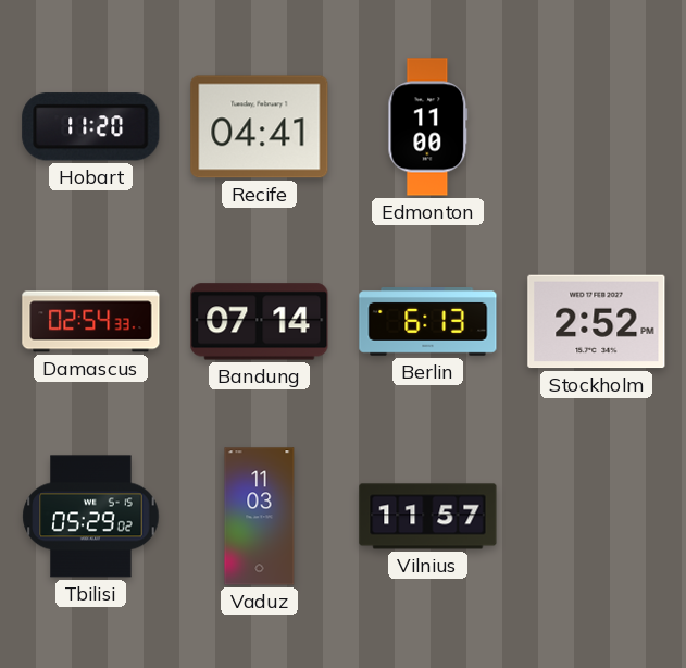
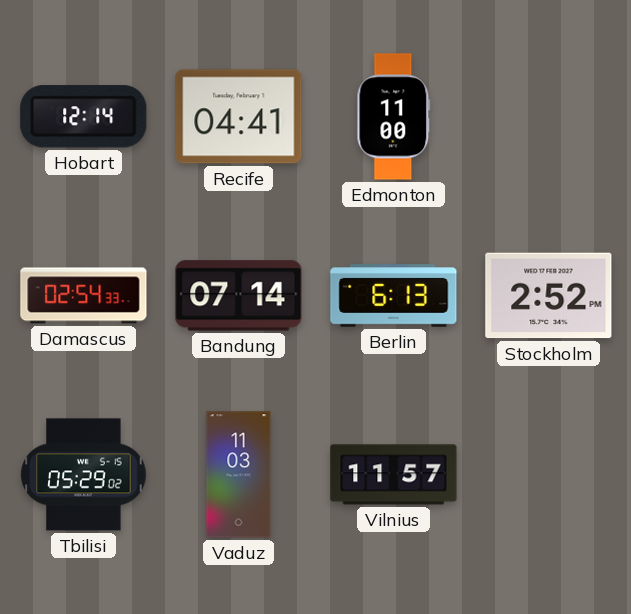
Hobart: 11:20 -> 12:14 (84, 117)
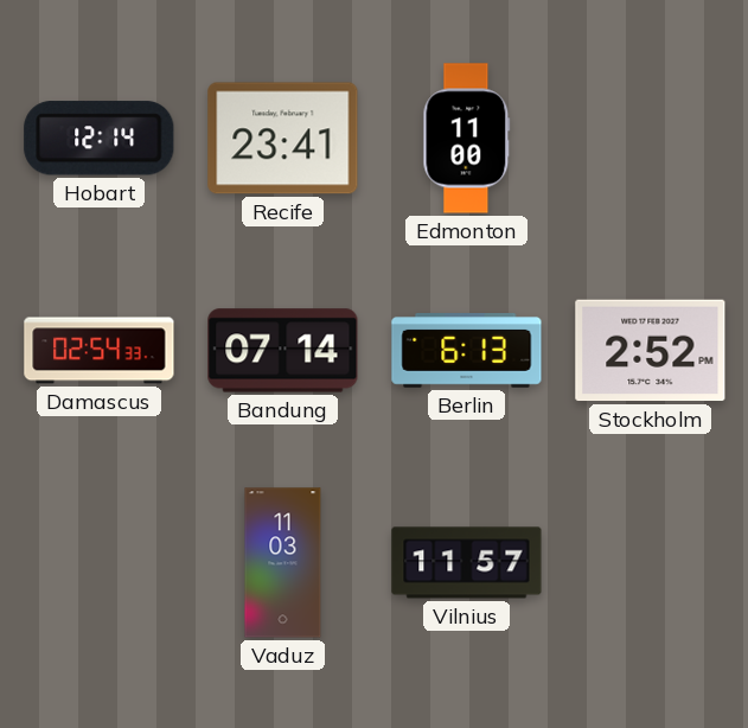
Recife: 04:41 -> 23:41 (283, 139)
Tbilisi: 05:29 -> none (84, 475)
